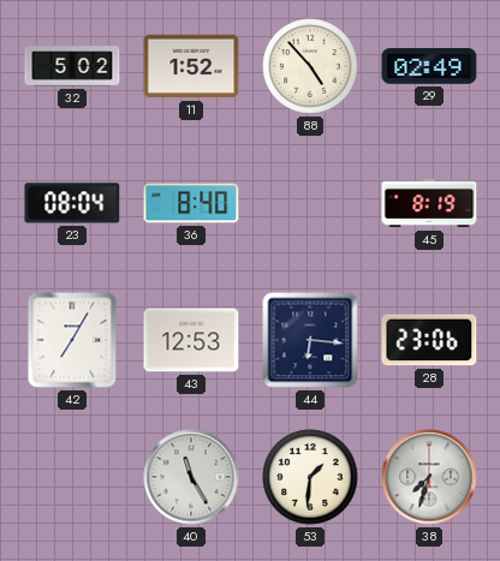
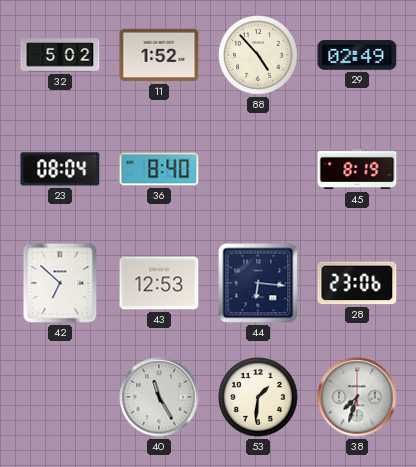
42: 7:05 -> 6:52 (60, 283)
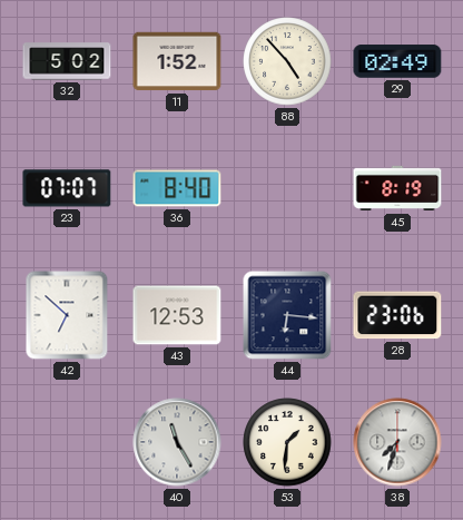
23: 08:04 -> 07:07 (67, 188)
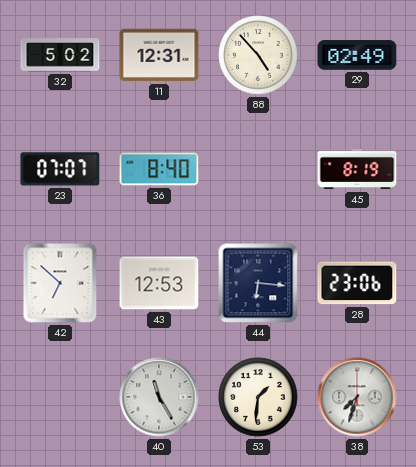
11: 1:52 -> 12:31 (159, 55)
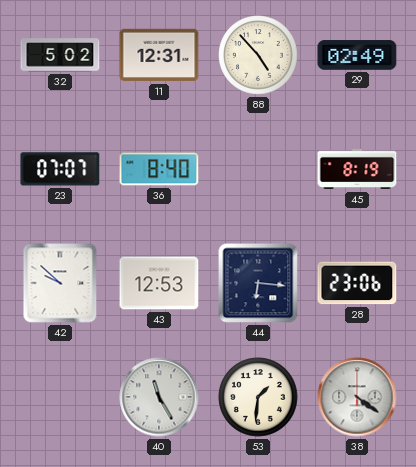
42: 6:52 -> 9:52 (60, 283)
38: 7:33 -> 4:21 (357, 397)
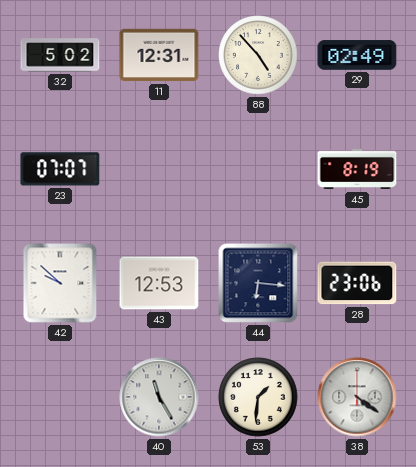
36: 8:40 -> none (159, 169)
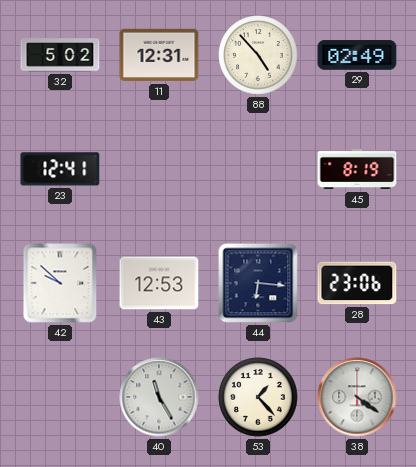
23: 07:07 -> 12:41 (60, 169)
53: 1:31 -> 1:23 (258, 397)
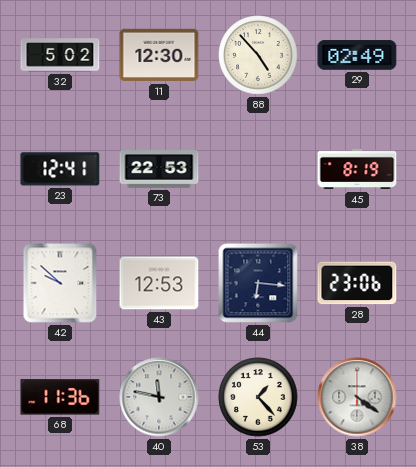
11: 12:31 -> 12:30 (159, 55)
73: none -> 22:53 (159, 169)
68: none -> 11:36 (60, 397)
40: 11:25 -> 11:47 (159, 397)
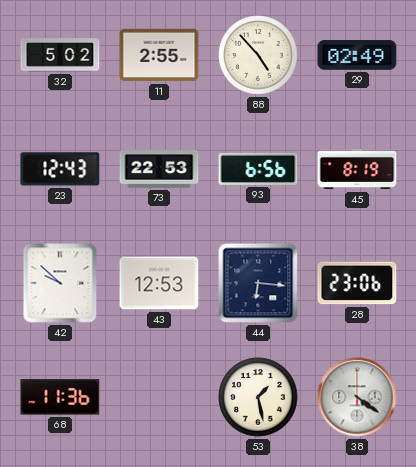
11: 12:30 -> 2:55 (159, 55)
23: 12:41 -> 12:43 (60, 169)
93: none -> 6:56 (258, 169)
40: 11:47 -> none (159, 397)
53: 1:23 -> 1:28 (258, 397)
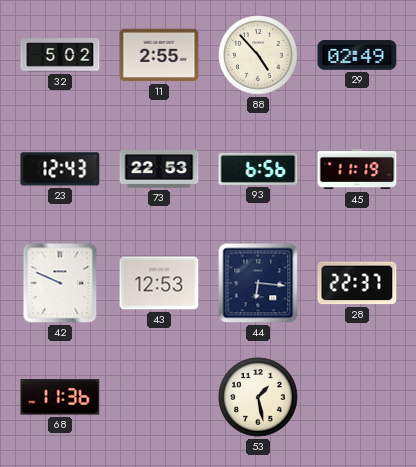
45: 8:19 -> 11:19 (357, 169)
42: 9:52 -> 9:49 (60, 283)
28: 23:06 -> 22:37 (357, 283)
38: 4:21 -> none (357, 397)
